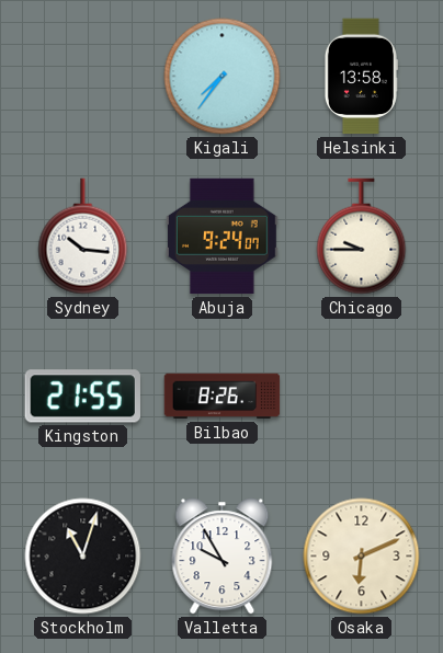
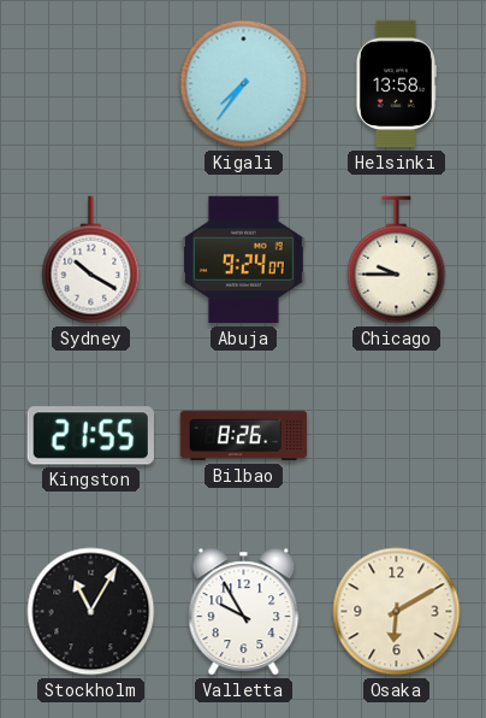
Sydney: 10:16 -> 10:20 (91, 260)
Stockholm: 11:03 -> 11:05 (91, 612)
Osaka: 6:11 -> 6:10 (397, 612)
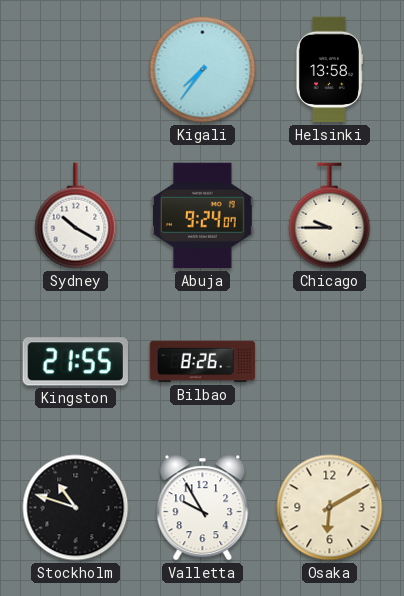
Stockholm: 11:05 -> 10:48 (76, 508)
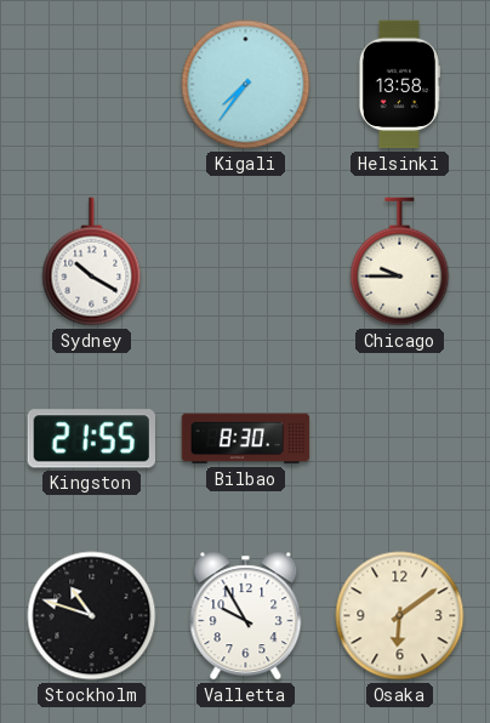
Abuja: 9:24 -> none (202, 216)
Bilbao: 8:26 -> 8:30 (246, 439)
Osaka: 6:10 -> 6:09 (400, 616)
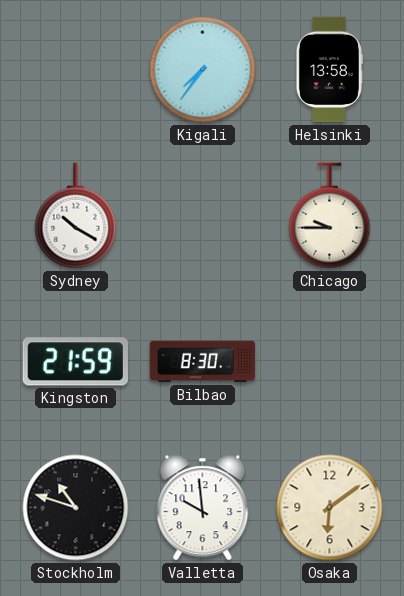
Kingston: 21:55 -> 21:59 (75, 362)
Valletta: 9:55 -> 9:59 (203, 508)
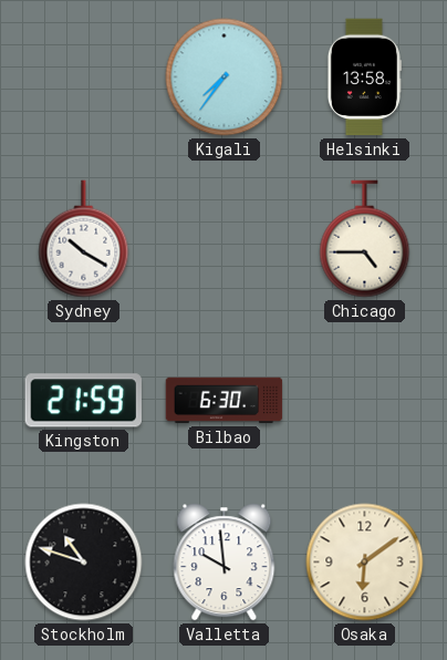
Chicago: 9:45 -> 4:45 (365, 239)
Bilbao: 8:30 -> 6:30 (225, 401)
